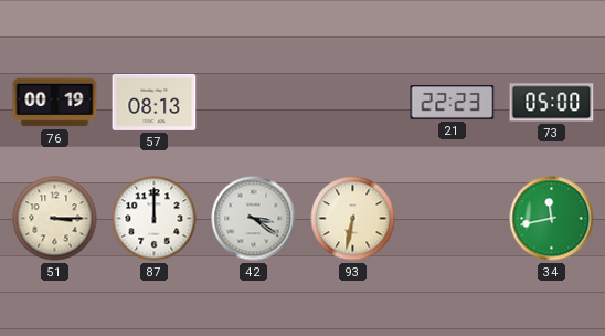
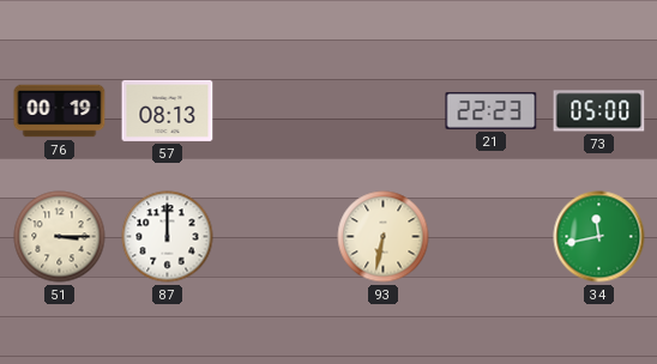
42: 3:21 -> none (254, 219)
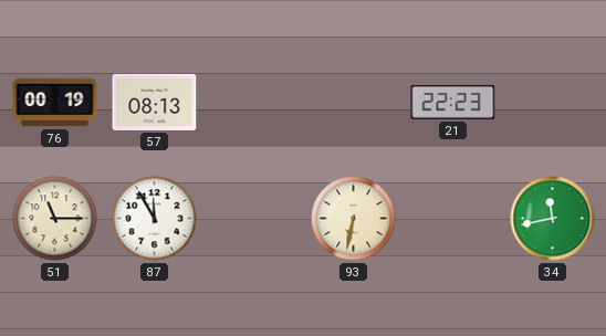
73: 05:00 -> none (599, 111)
51: 3:15 -> 11:15 (55, 219)
87: 12:00 -> 11:55 (155, 219)
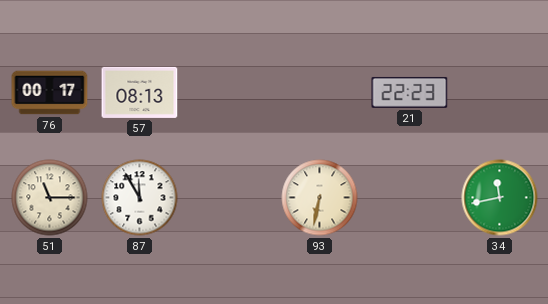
76: 00:19 -> 00:17 (50, 93)
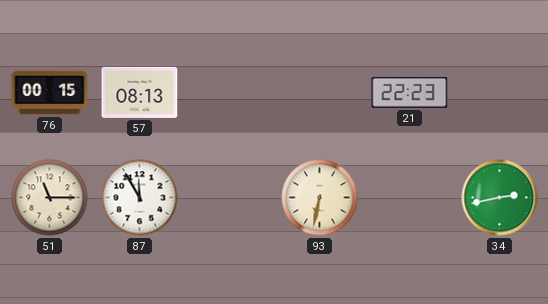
76: 00:17 -> 00:15 (50, 93)
34: 11:43 -> 2:43 (500, 198)
